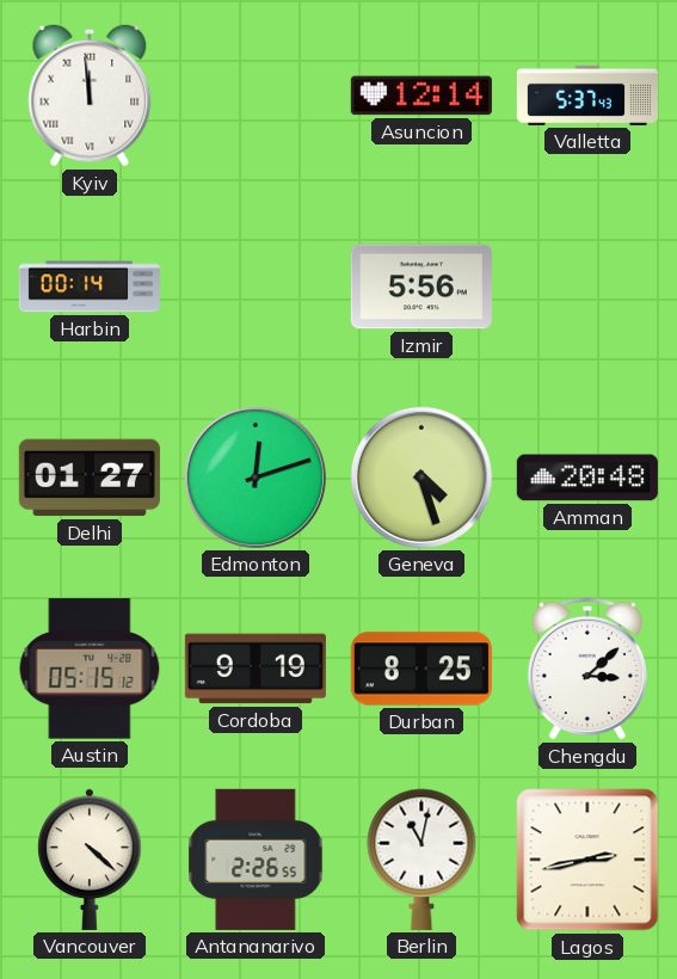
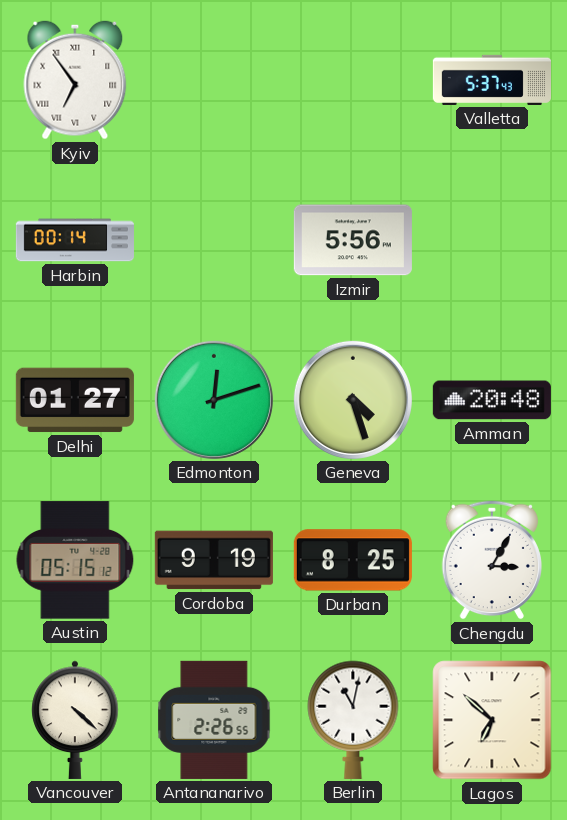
Kyiv: 11:59 -> 6:54 (75, 80)
Asuncion: 12:14 -> none (421, 96)
Chengdu: 3:08 -> 3:05 (491, 560)
Lagos: 2:43 -> 6:52 (492, 720)
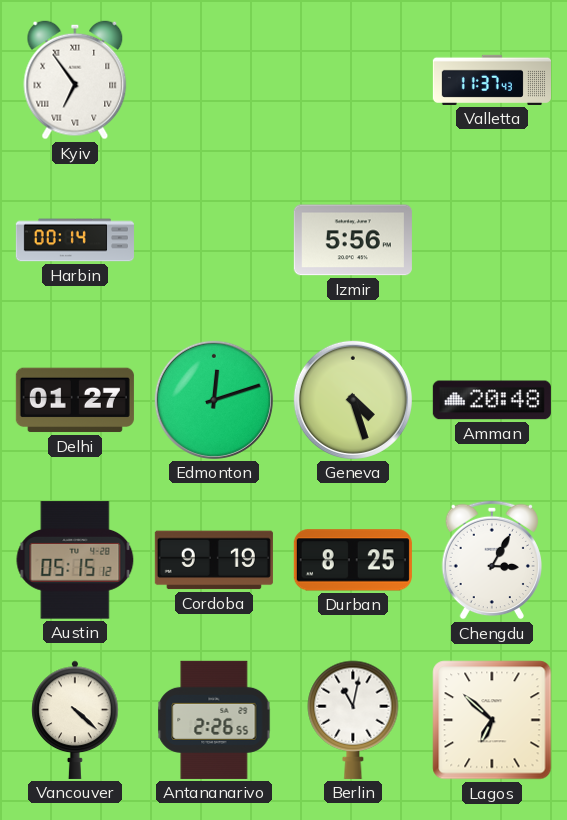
Valletta: 5:37 -> 11:37 (492, 80)
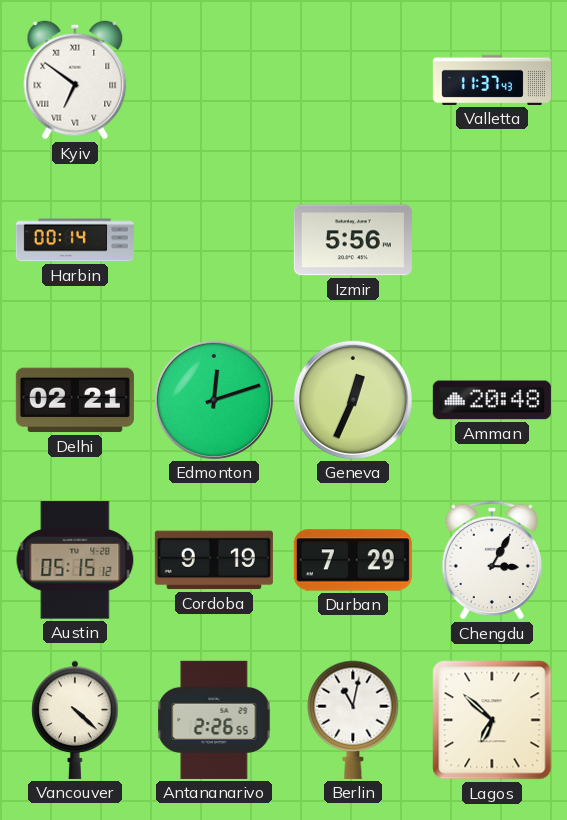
Kyiv: 6:54 -> 6:51 (75, 80)
Delhi: 01:27 -> 02:21 (75, 400)
Geneva: 4:27 -> 12:34 (353, 400)
Durban: 8:25 -> 7:29 (353, 560)
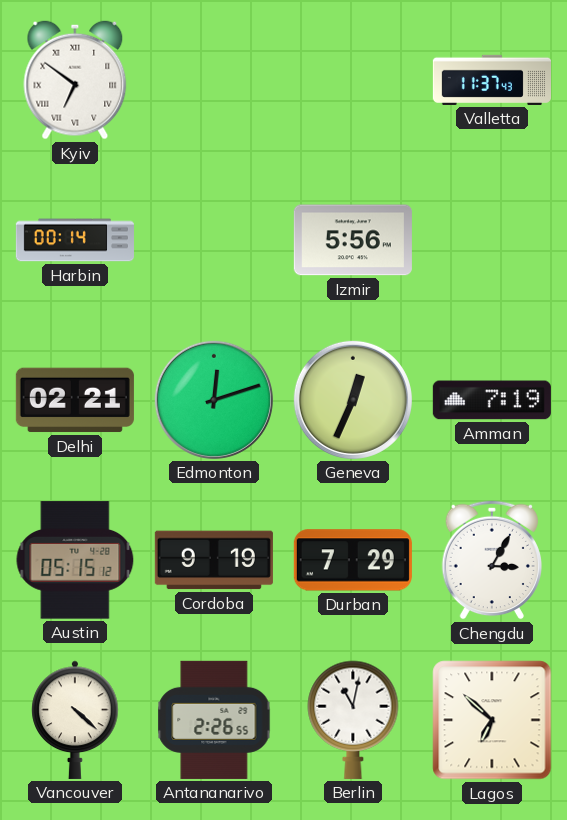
Amman: 20:48 -> 7:19 (492, 400)
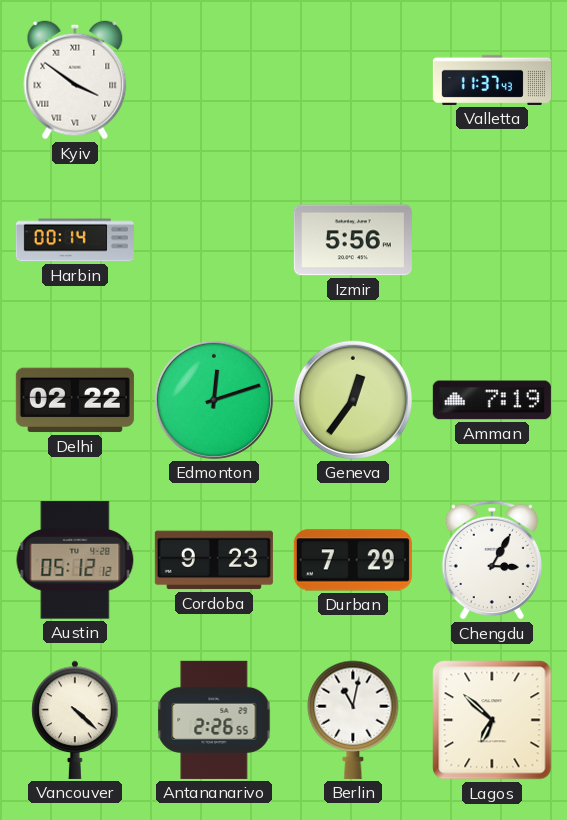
Kyiv: 6:51 -> 3:51 (75, 80)
Delhi: 02:21 -> 02:22 (75, 400)
Geneva: 12:34 -> 12:36 (353, 400)
Austin: 05:15 -> 05:12 (75, 560)
Cordoba: 9:19 -> 9:23 (214, 560)
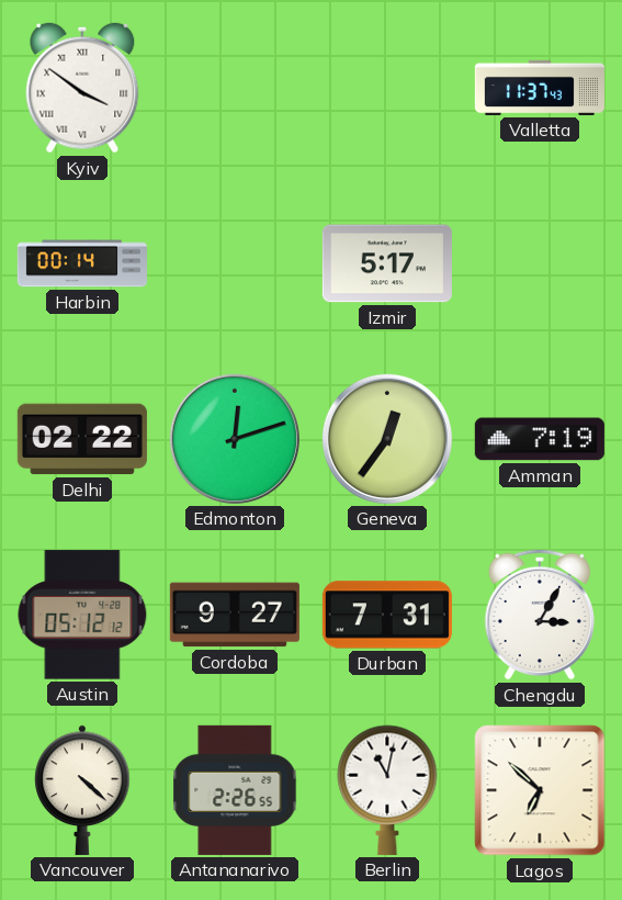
Izmir: 5:56 -> 5:17 (387, 263)
Cordoba: 9:23 -> 9:27 (235, 615)
Durban: 7:29 -> 7:31 (387, 615)
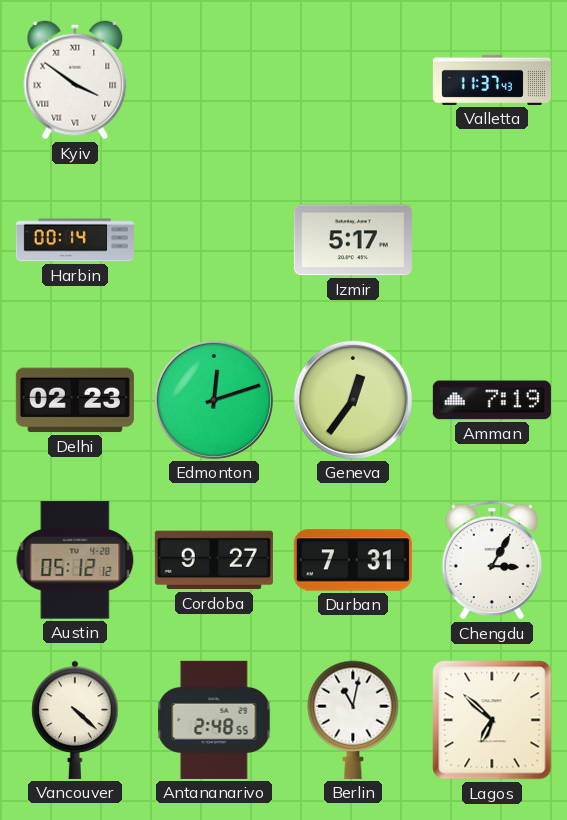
Delhi: 02:22 -> 02:23 (75, 400)
Antananarivo: 2:26 -> 2:48 (214, 720)
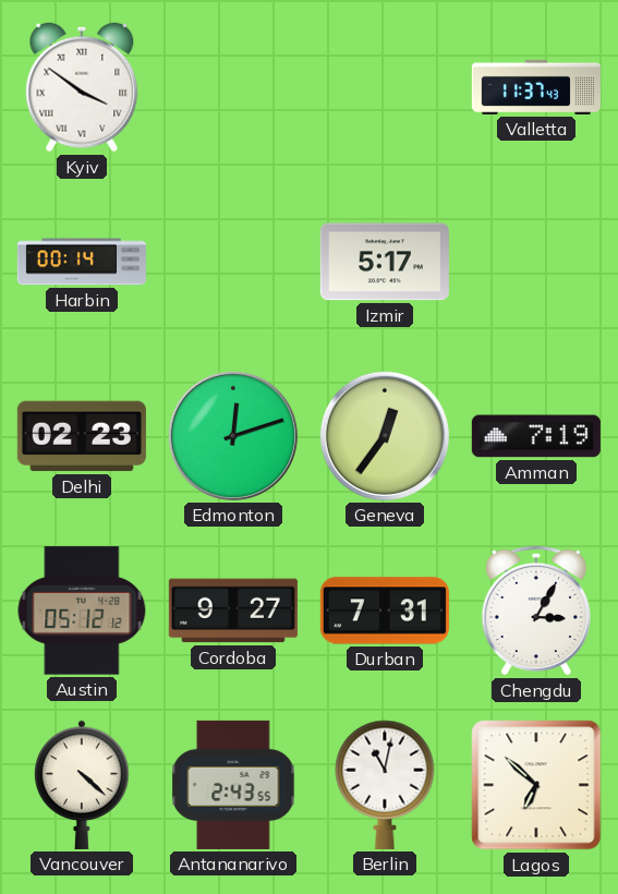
Antananarivo: 2:48 -> 2:43 (233, 785)
